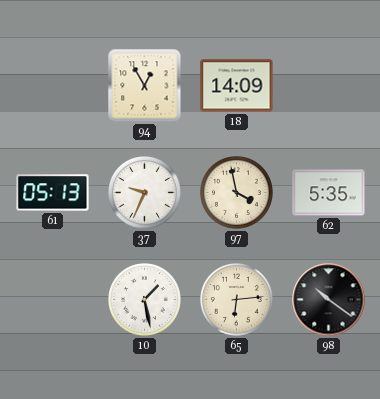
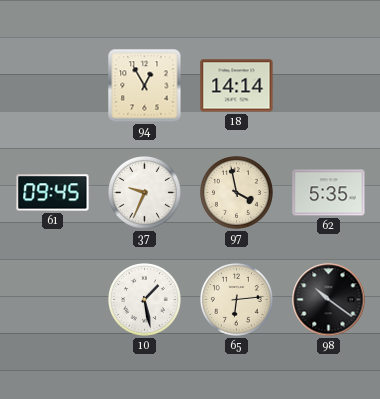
18: 14:09 -> 14:14 (237, 86)
61: 05:13 -> 09:45 (53, 193)
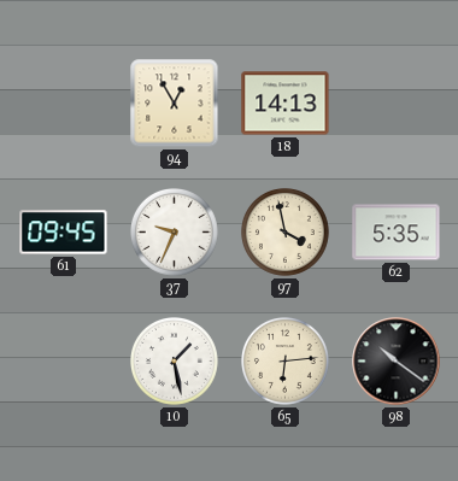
18: 14:14 -> 14:13 (286, 104)
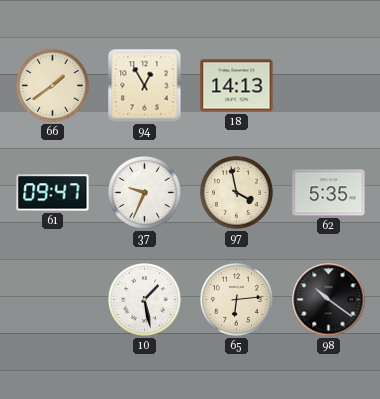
66: none -> 1:39 (53, 86)
61: 09:45 -> 09:47 (53, 193)
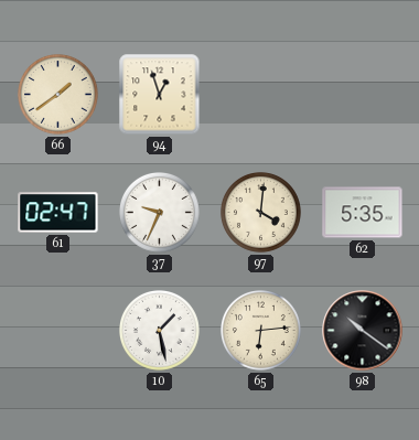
94: 12:55 -> 12:57 (160, 95)
18: 14:13 -> none (237, 86)
61: 09:47 -> 02:47 (58, 213)
97: 3:58 -> 4:01 (261, 213)
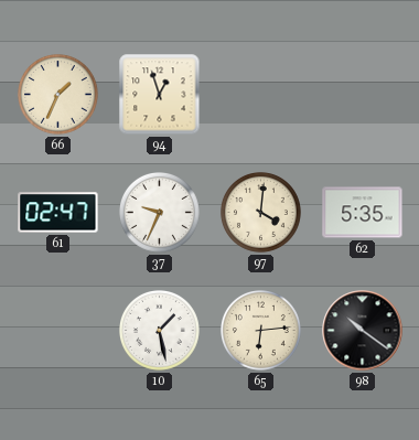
66: 1:39 -> 1:34 (58, 95)
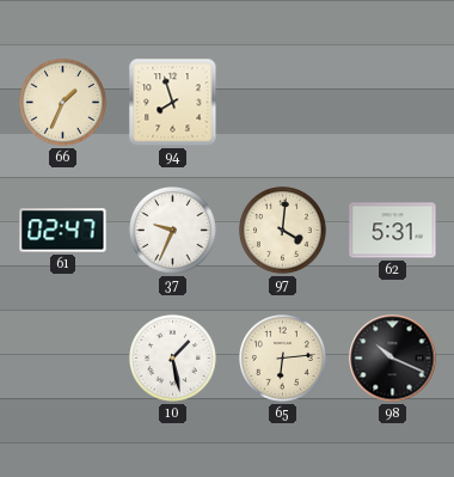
94: 12:57 -> 7:57 (173, 103)
62: 5:35 -> 5:31 (393, 231)
98: 10:21 -> 10:19 (393, 359)
